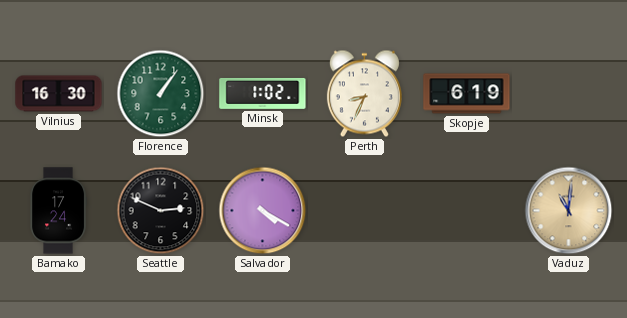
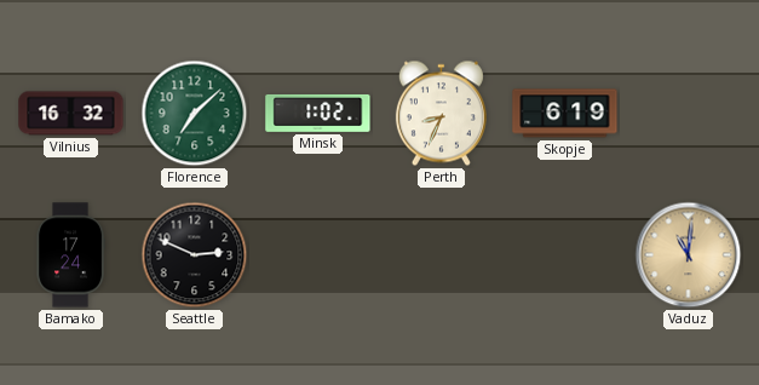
Vilnius: 16:30 -> 16:32 (71, 114)
Florence: 1:06 -> 7:08 (195, 114)
Salvador: 4:20 -> none (263, 211)
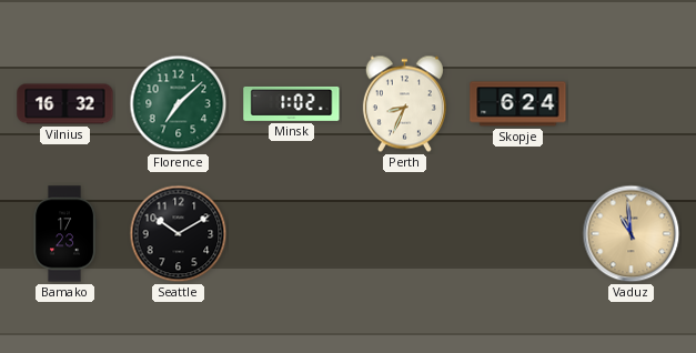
Skopje: 6:19 -> 6:24 (518, 104)
Bamako: 17:24 -> 17:23 (64, 234)
Seattle: 2:49 -> 10:10 (179, 234)
Vaduz: 11:01 -> 10:59 (632, 234)
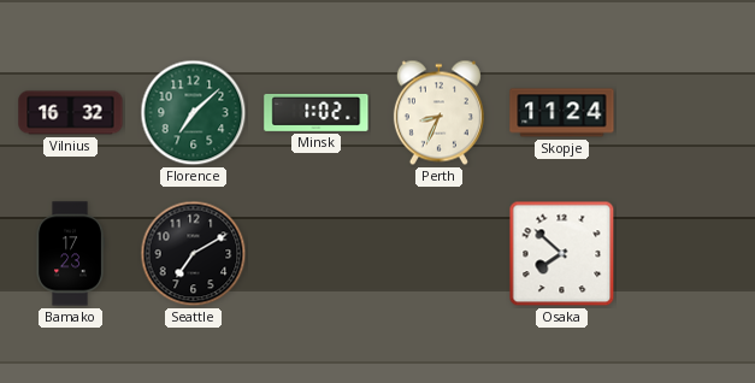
Skopje: 6:24 -> 11:24 (562, 113)
Seattle: 10:10 -> 7:10 (194, 254)
Osaka: none -> 7:52 (562, 254)
Vaduz: 10:59 -> none (632, 234)
